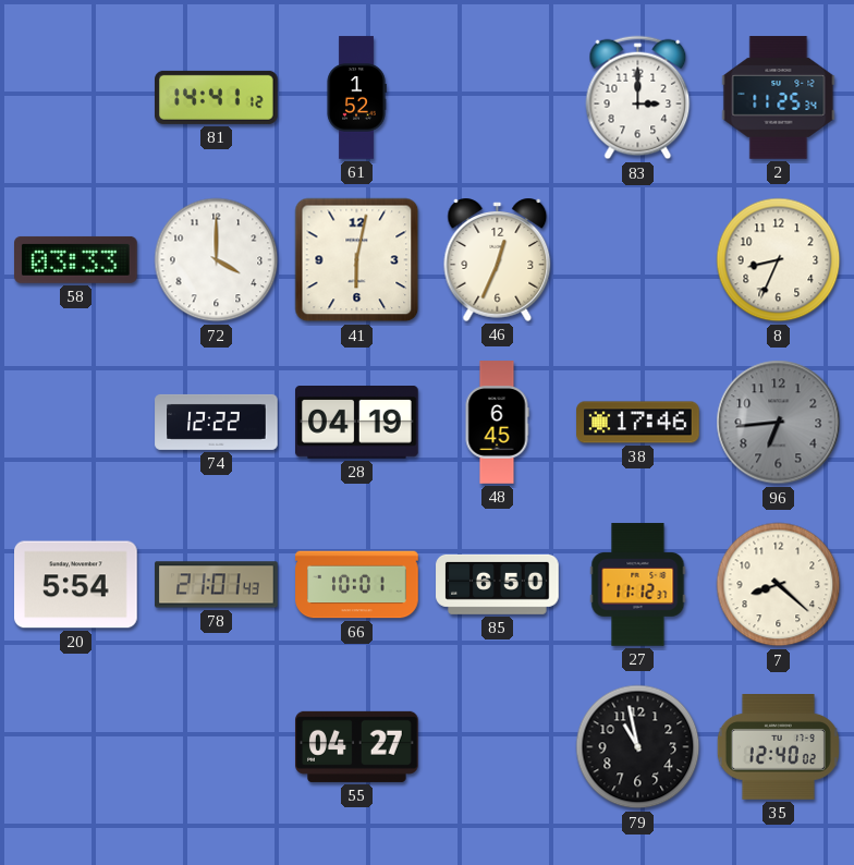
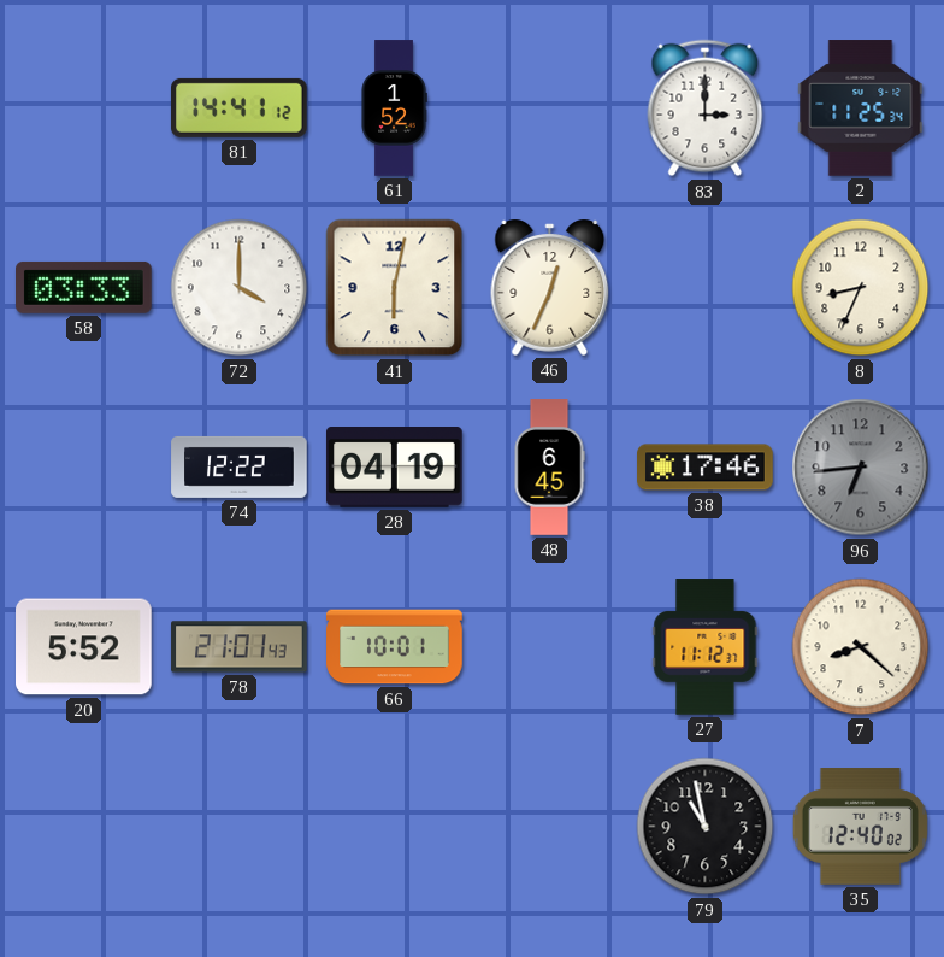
20: 5:54 -> 5:52 (84, 647)
85: 6:50 -> none (498, 584)
55: 04:27 -> none (357, 746)
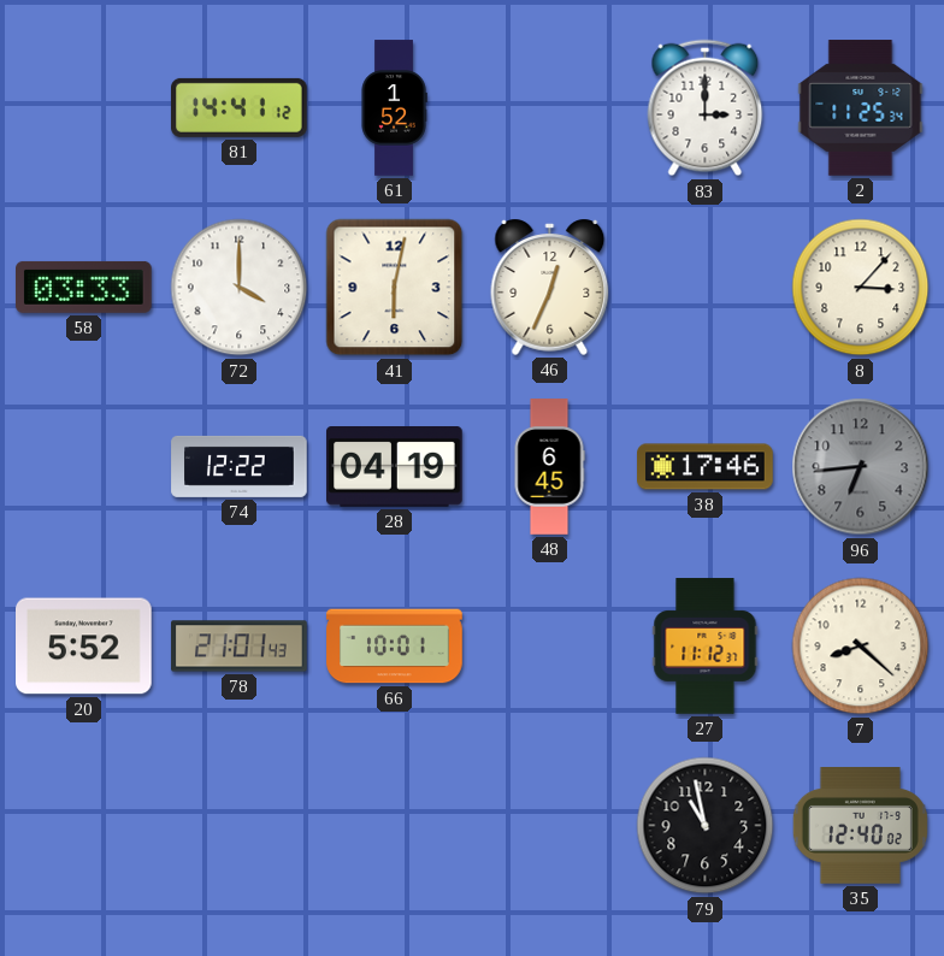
8: 8:34 -> 3:07 (861, 288)
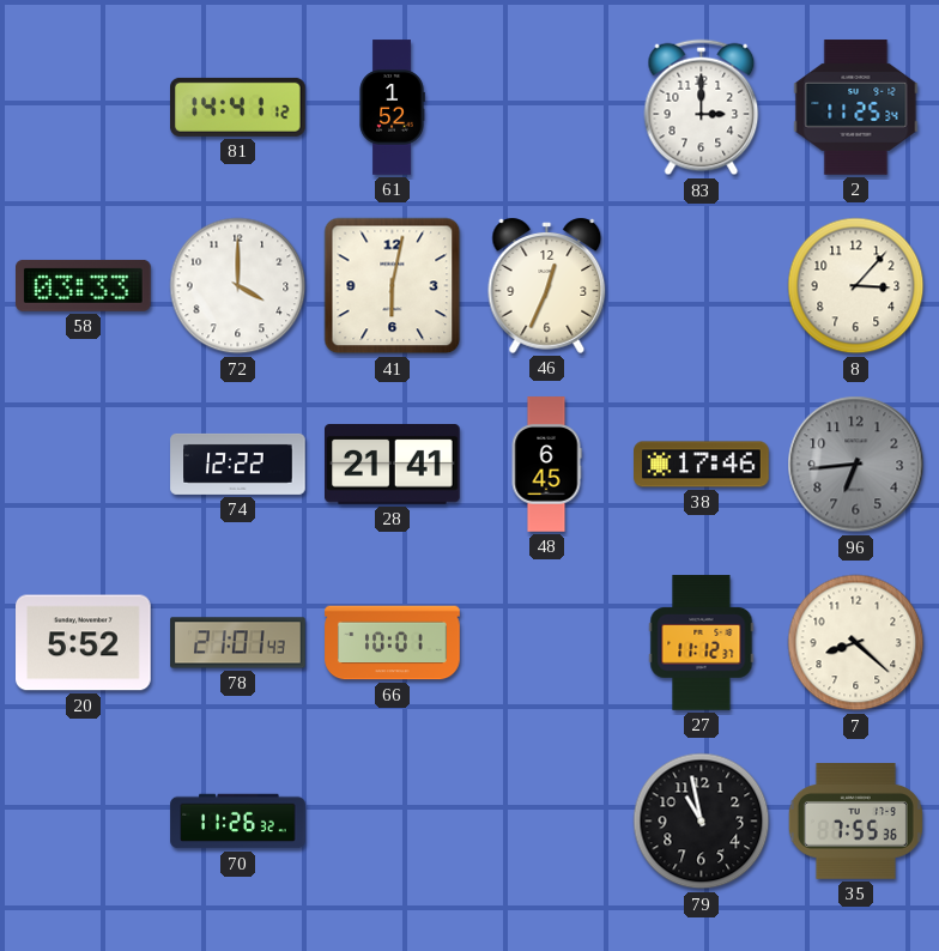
28: 04:19 -> 21:41 (393, 465)
70: none -> 11:26 (238, 822)
35: 12:40 -> 7:55 (855, 822)
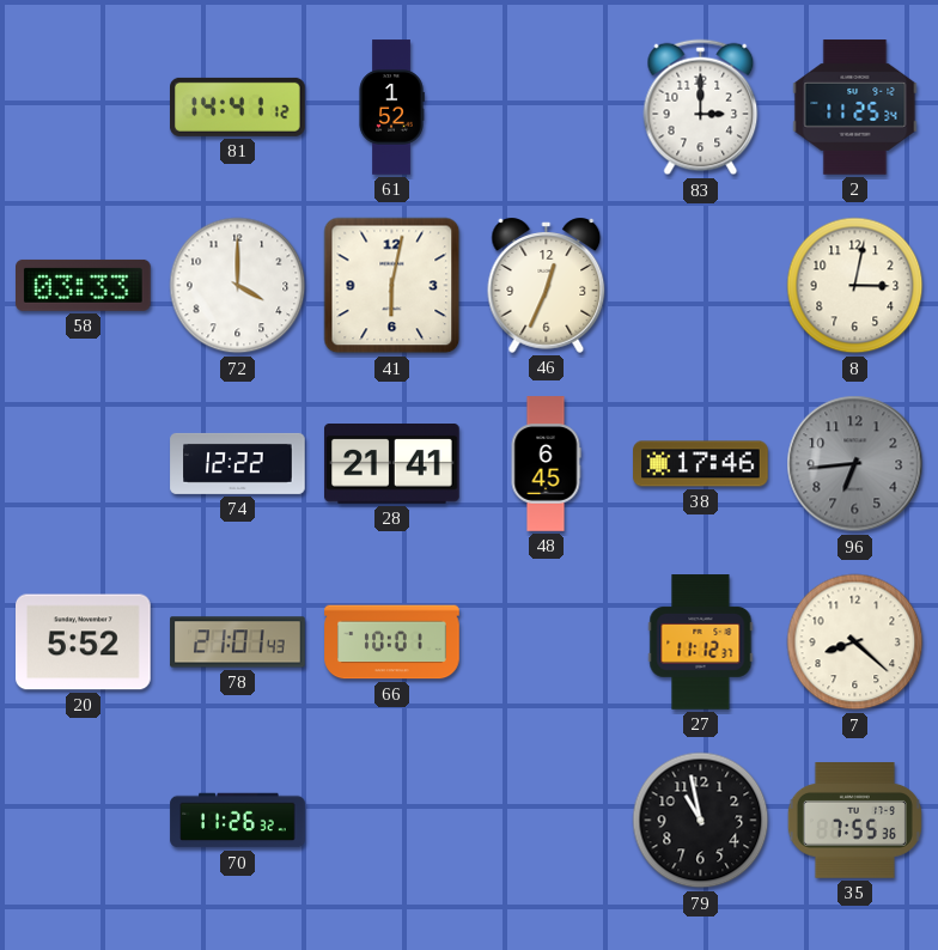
8: 3:07 -> 3:02 (855, 286)
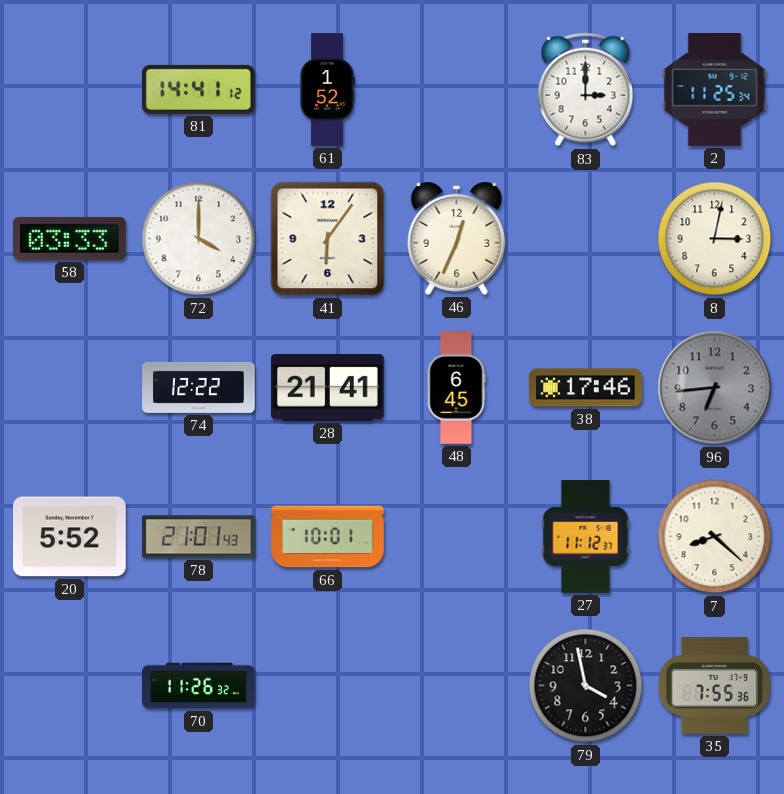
41: 6:02 -> 6:06 (328, 239)
79: 10:58 -> 3:58 (586, 686)
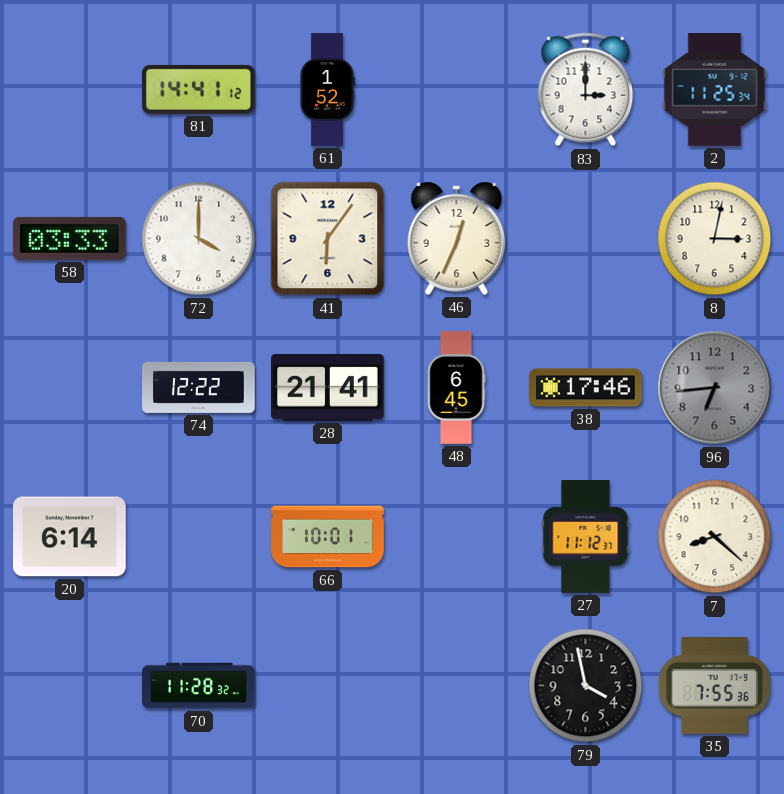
20: 5:52 -> 6:14 (70, 537)
78: 21:01 -> none (199, 537)
70: 11:26 -> 11:28 (199, 686)
